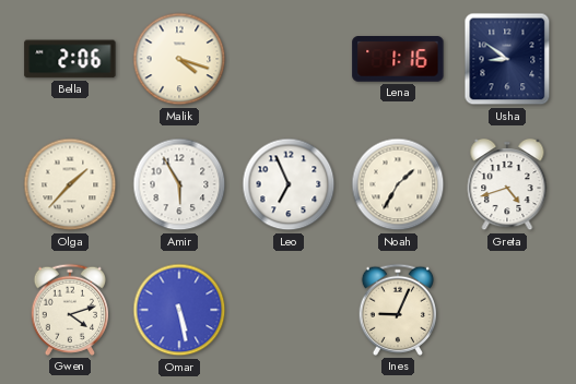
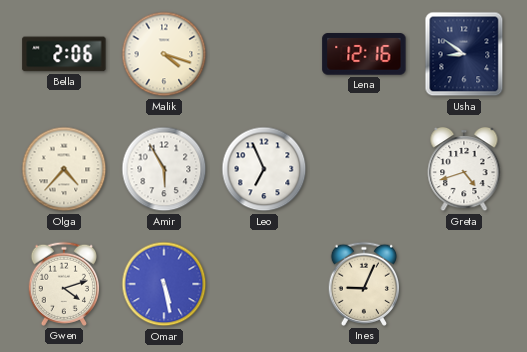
Lena: 1:16 -> 12:16 (364, 55)
Olga: 1:37 -> 4:37 (64, 169)
Noah: 1:35 -> none (398, 184)
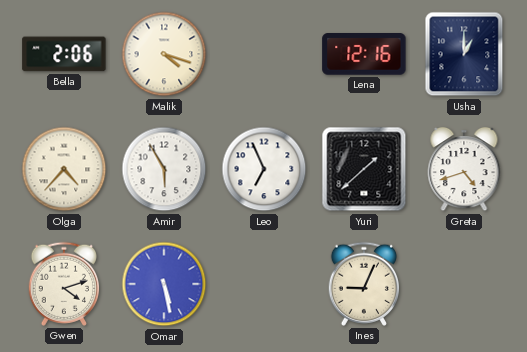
Usha: 8:51 -> 1:00 (464, 54)
Yuri: none -> 1:38 (364, 169)
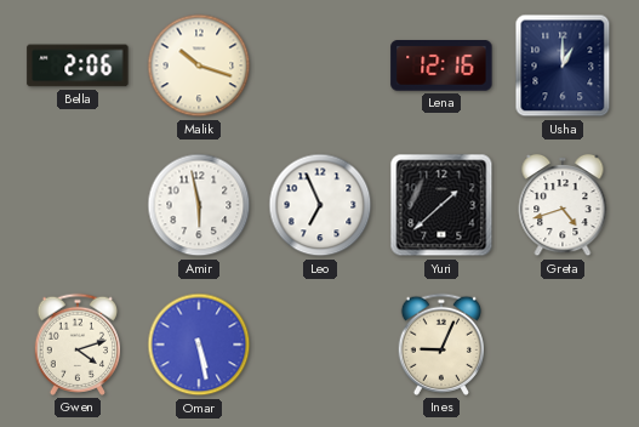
Malik: 4:18 -> 10:18 (199, 66)
Olga: 4:37 -> none (64, 169)
Amir: 5:55 -> 5:58 (199, 205)
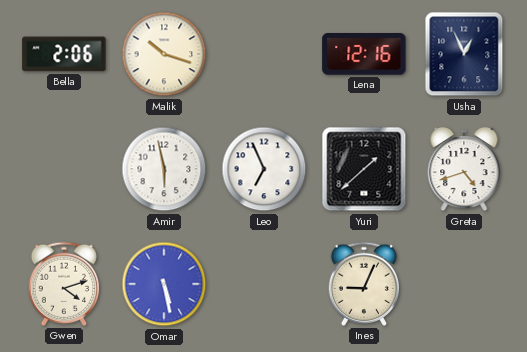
Usha: 1:00 -> 12:56 (464, 54)
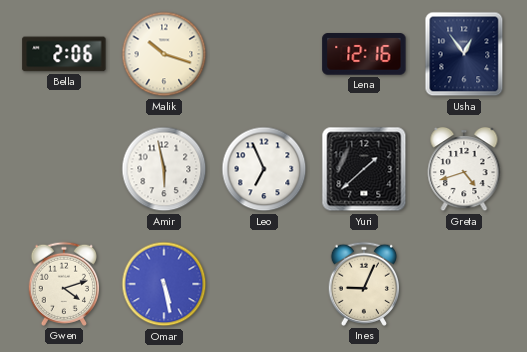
Usha: 12:56 -> 12:54 (464, 54)
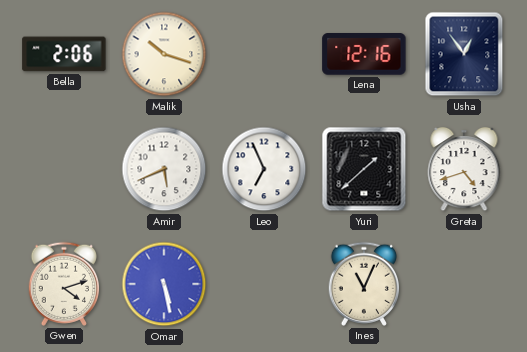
Amir: 5:58 -> 5:41 (164, 169)
Ines: 9:04 -> 11:04 (363, 284)
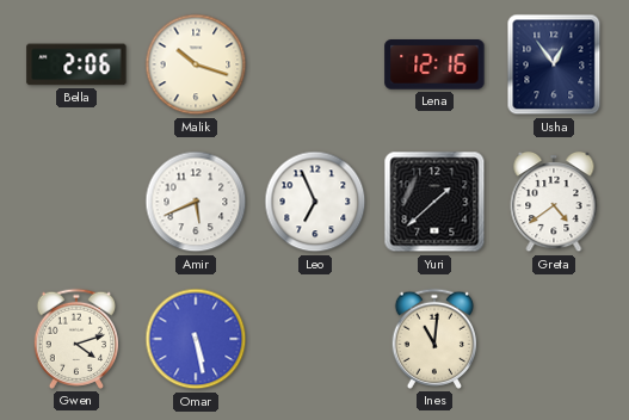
Greta: 4:42 -> 4:39 (554, 202)
Ines: 11:04 -> 11:01 (433, 339)
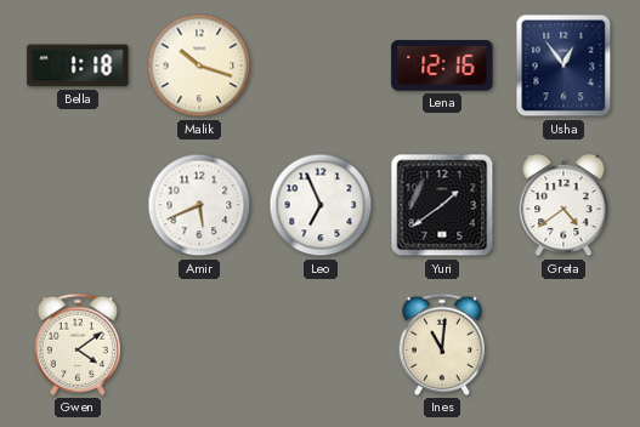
Bella: 2:06 -> 1:18 (78, 66)
Yuri: 1:38 -> 1:39 (442, 205)
Gwen: 4:12 -> 4:09 (77, 345)
Omar: 5:28 -> none (196, 339)
